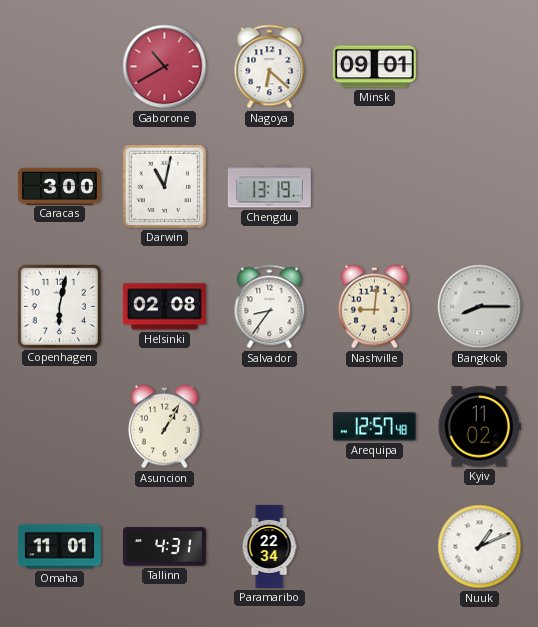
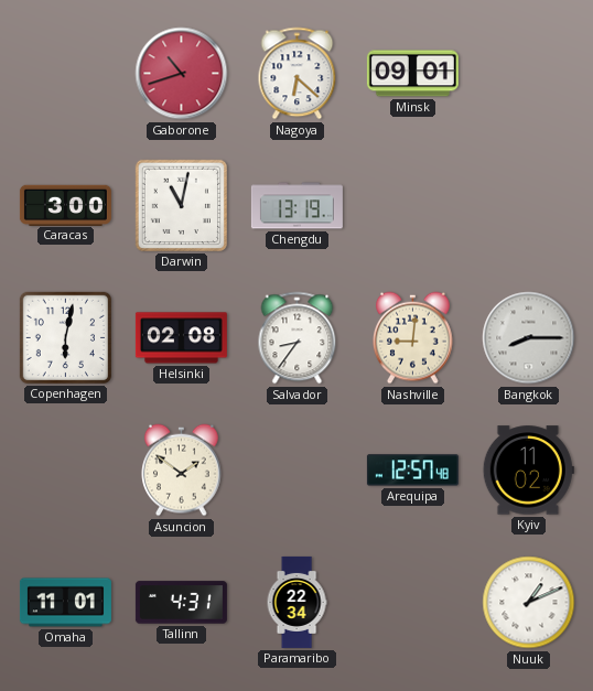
Gaborone: 10:40 -> 10:42 (182, 74)
Asuncion: 1:05 -> 1:51 (182, 471)
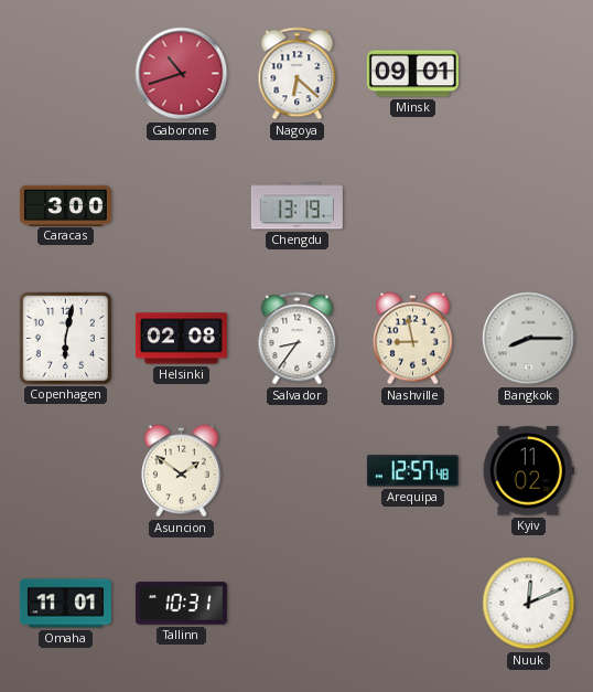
Darwin: 11:02 -> none (181, 205)
Nashville: 9:01 -> 8:58 (413, 339)
Tallinn: 4:31 -> 10:31 (181, 604)
Paramaribo: 22:34 -> none (296, 602)
Nuuk: 1:11 -> 12:11 (529, 604)
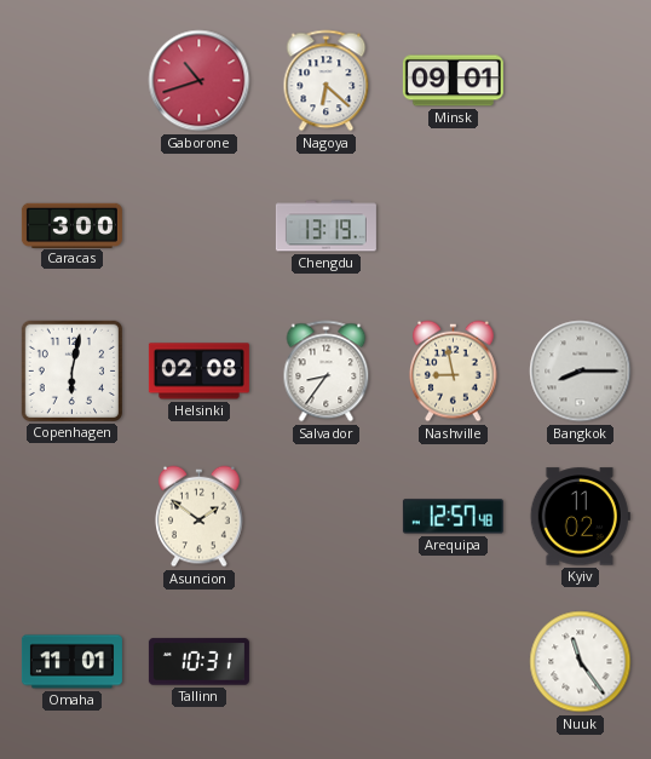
Nuuk: 12:11 -> 11:24 (581, 662)
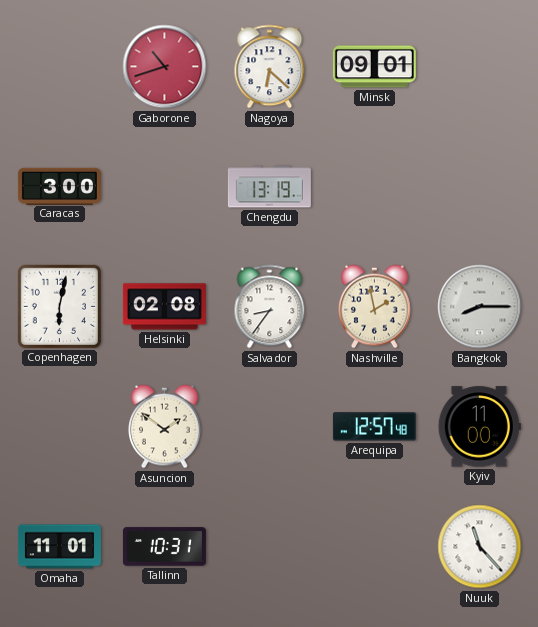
Nashville: 8:58 -> 1:58 (375, 307)
Kyiv: 11:02 -> 11:00 (479, 427)
Nuuk: 11:24 -> 11:23 (480, 547)
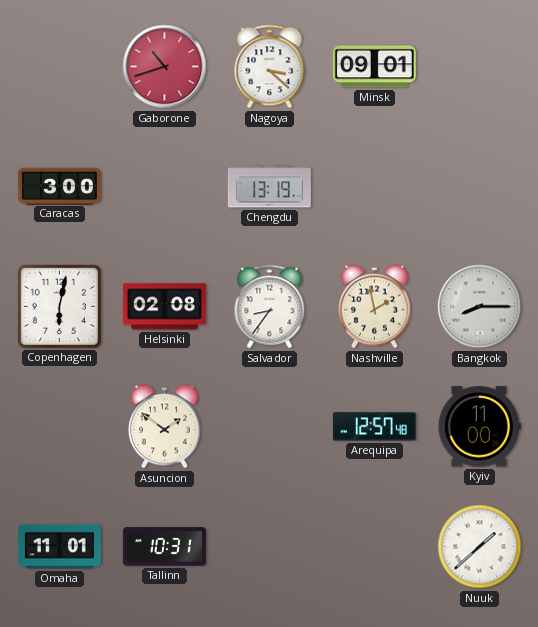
Nagoya: 6:22 -> 3:22 (270, 67)
Nuuk: 11:23 -> 1:38 (480, 547)
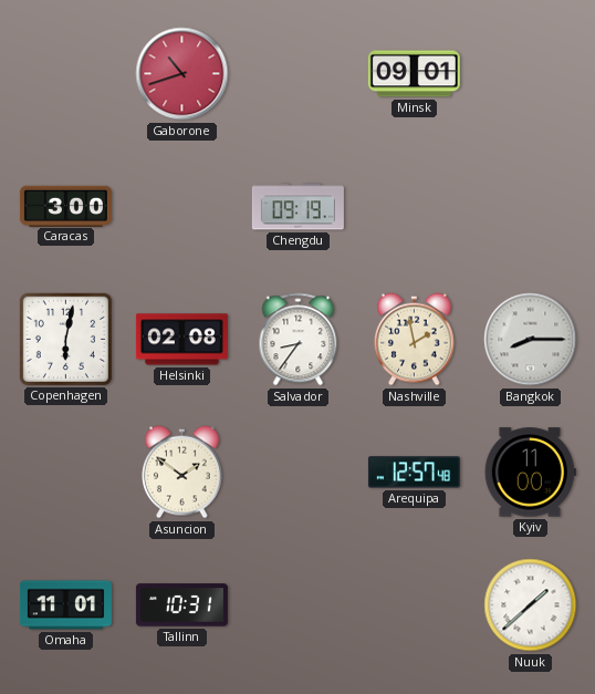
Nagoya: 3:22 -> none (270, 67)
Chengdu: 13:19 -> 09:19 (297, 207)
